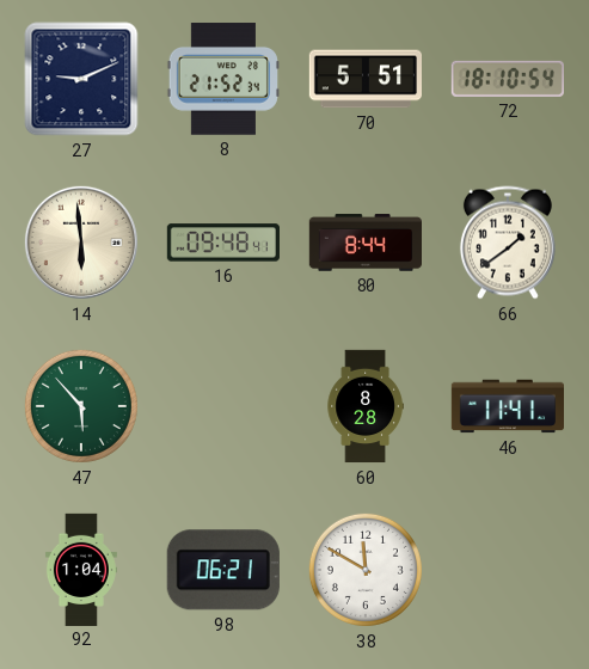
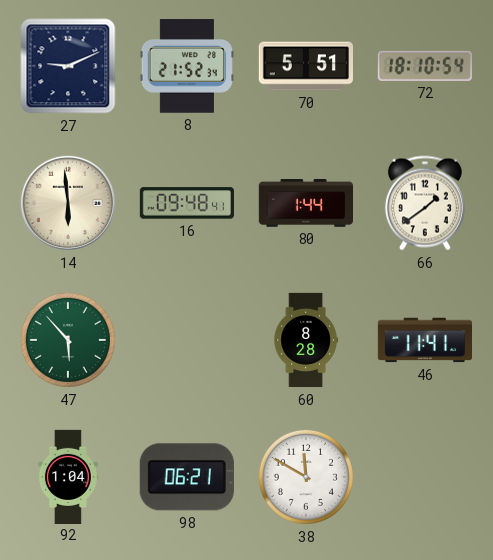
80: 8:44 -> 1:44 (305, 203)
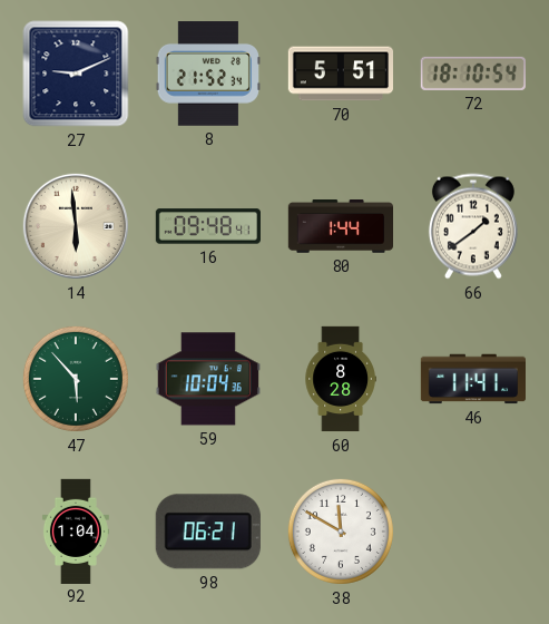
59: none -> 10:04 (208, 379)
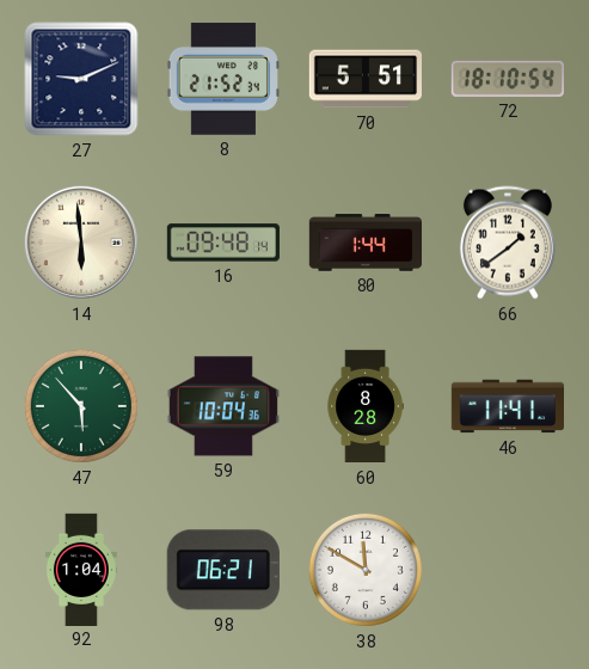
16: 09:48:41 -> 09:48:14 (222, 243)
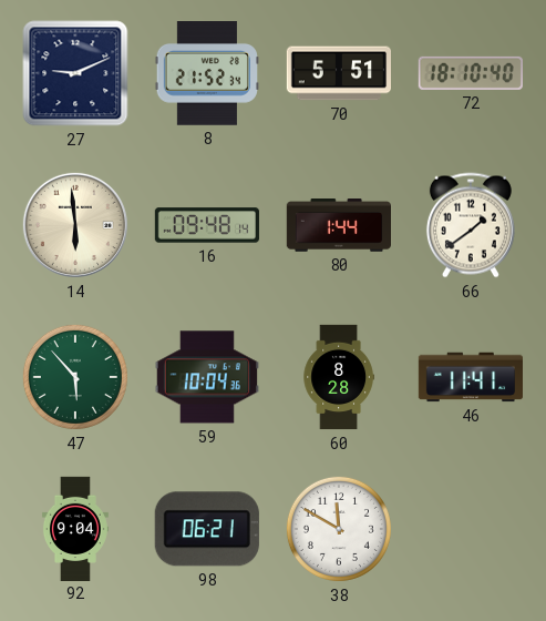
72: 18:10:54 -> 18:10:40 (471, 73)
92: 1:04 -> 9:04 (75, 528)
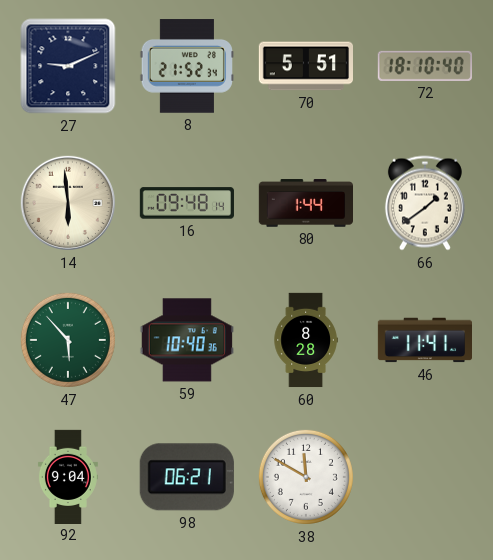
59: 10:04 -> 10:40 (187, 340)
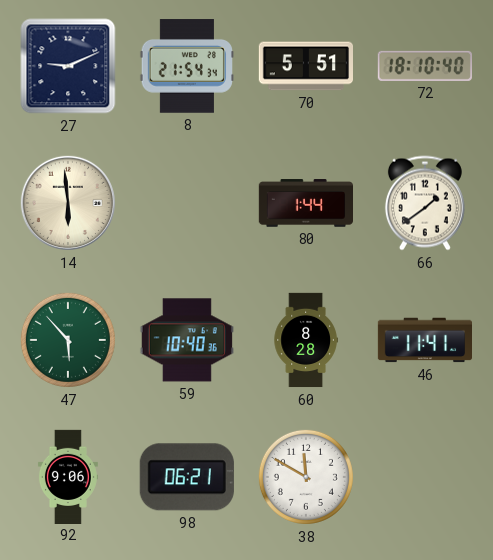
8: 21:52 -> 21:54 (187, 66)
16: 09:48 -> none (186, 203)
92: 9:04 -> 9:06 (68, 476)
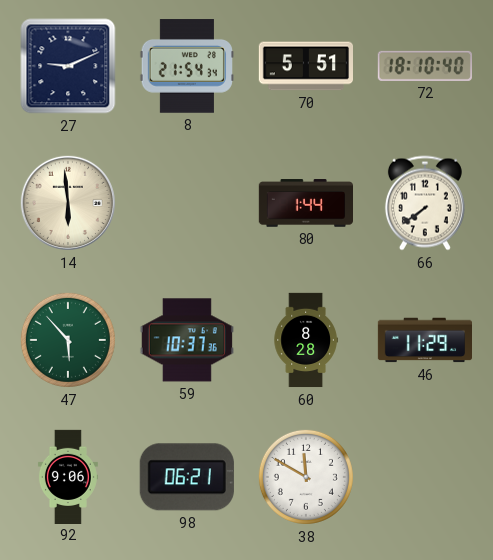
66: 1:39 -> 7:39 (425, 203)
59: 10:40 -> 10:37 (187, 340)
46: 11:41 -> 11:29 (424, 340)
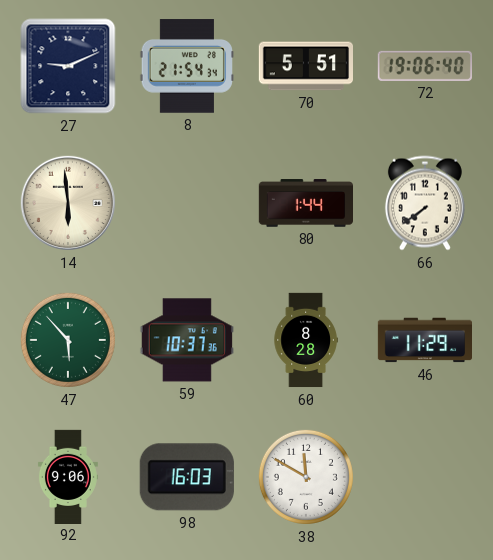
72: 18:10 -> 19:06 (425, 66)
98: 06:21 -> 16:03 (187, 477)
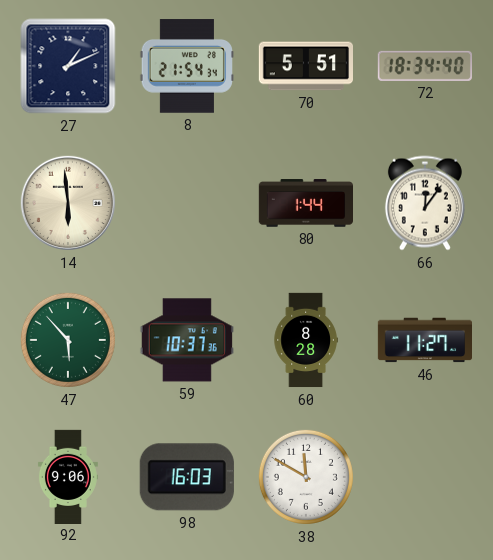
27: 9:11 -> 1:11 (68, 66)
72: 19:06 -> 18:34 (425, 66)
66: 7:39 -> 12:06 (425, 203)
46: 11:29 -> 11:27 (424, 340)
